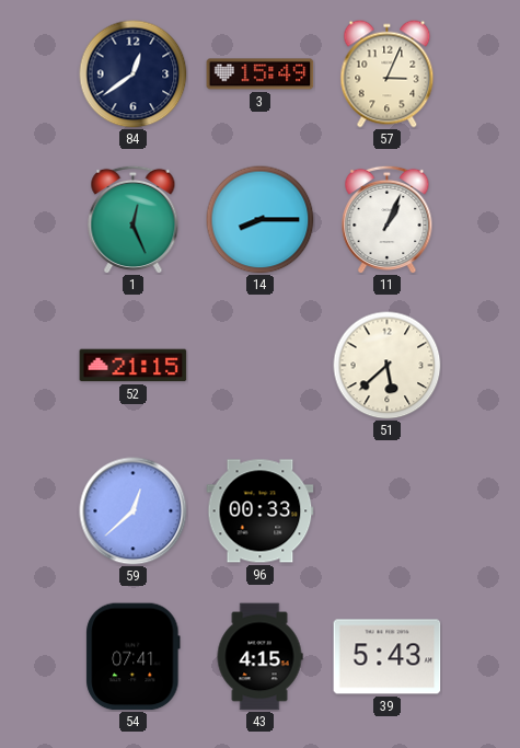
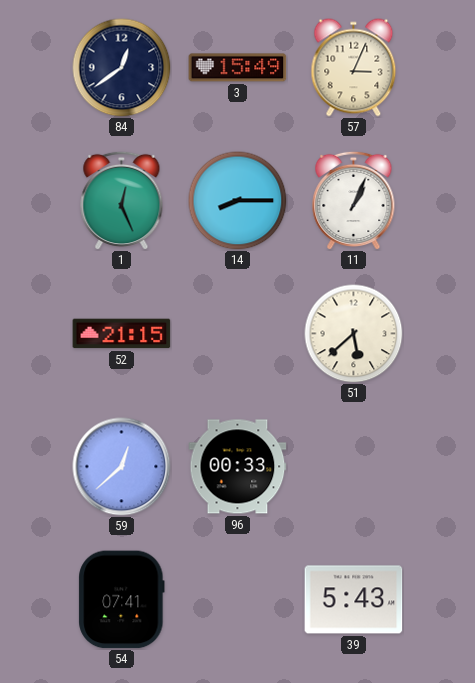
43: 4:15 -> none (259, 657)
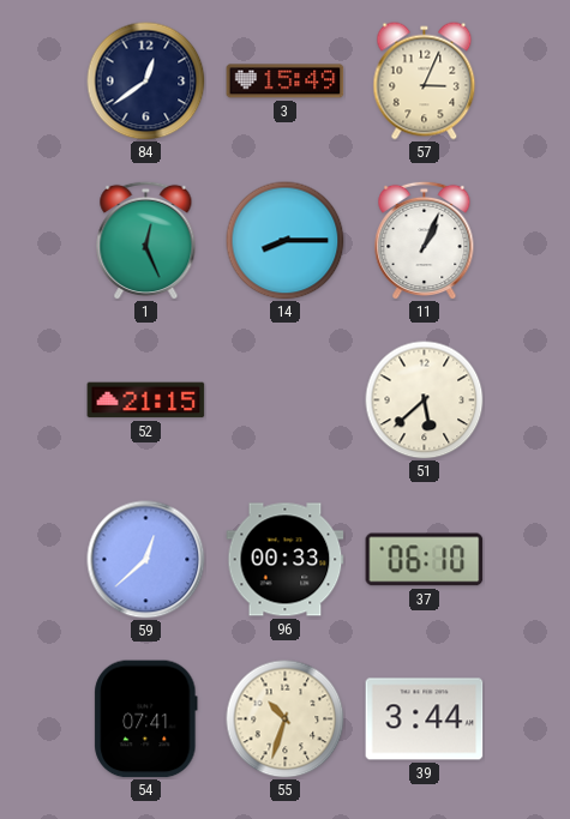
37: none -> 06:10 (425, 560)
55: none -> 10:33 (286, 719)
39: 5:43 -> 3:44 (425, 719)
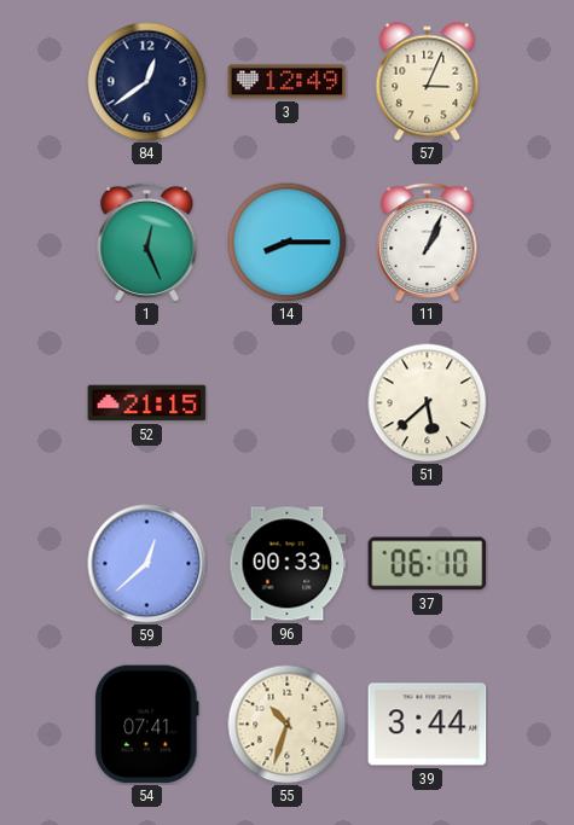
3: 15:49 -> 12:49 (288, 82)
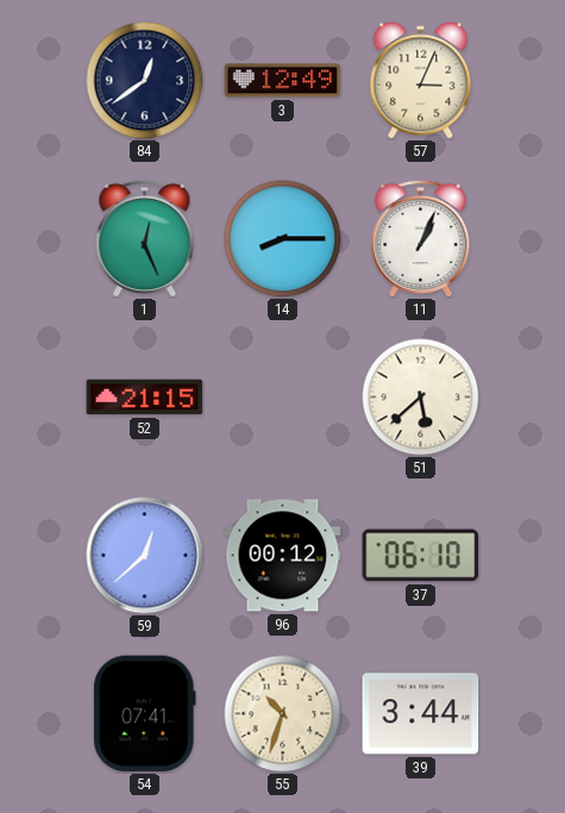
96: 00:33 -> 00:12 (283, 556)
